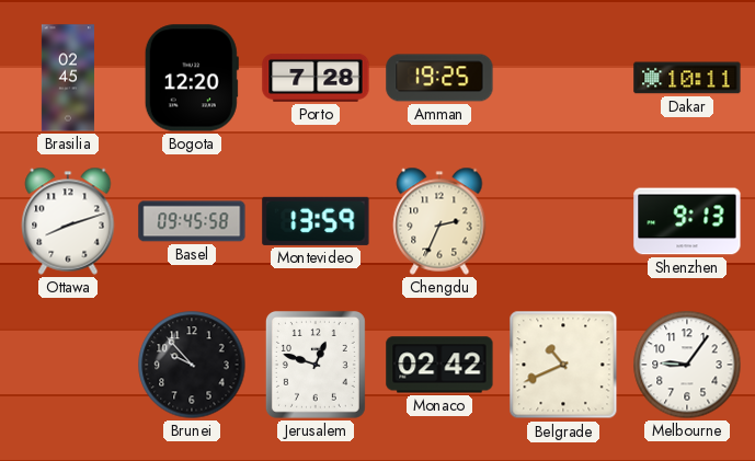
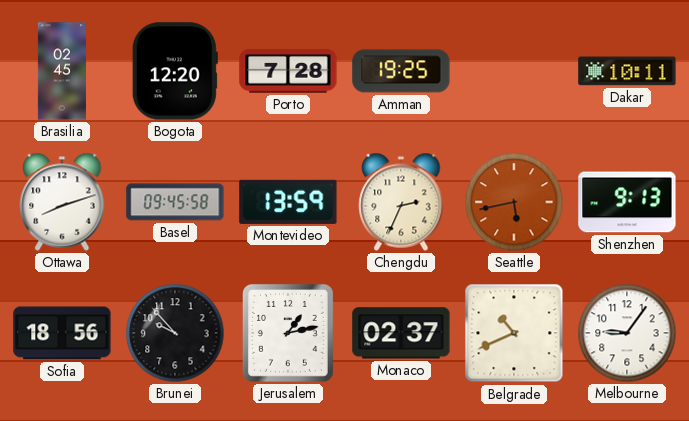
Seattle: none -> 5:43 (514, 202)
Sofia: none -> 18:56 (62, 333)
Jerusalem: 12:48 -> 1:13 (288, 333)
Monaco: 02:42 -> 02:37 (401, 333)
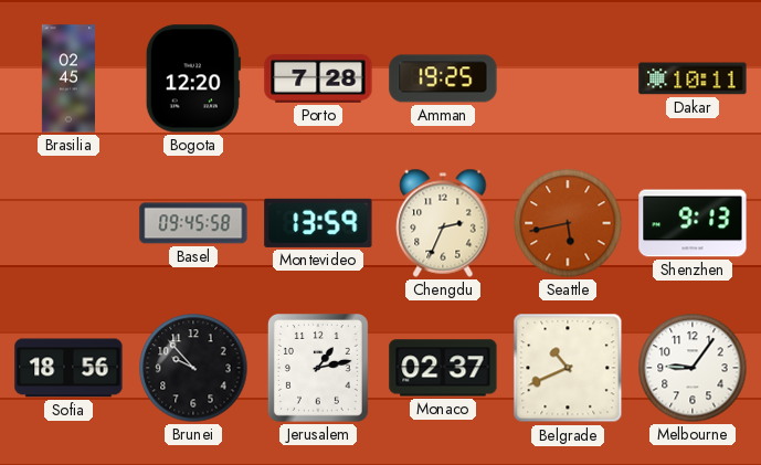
Ottawa: 8:12 -> none (62, 202)
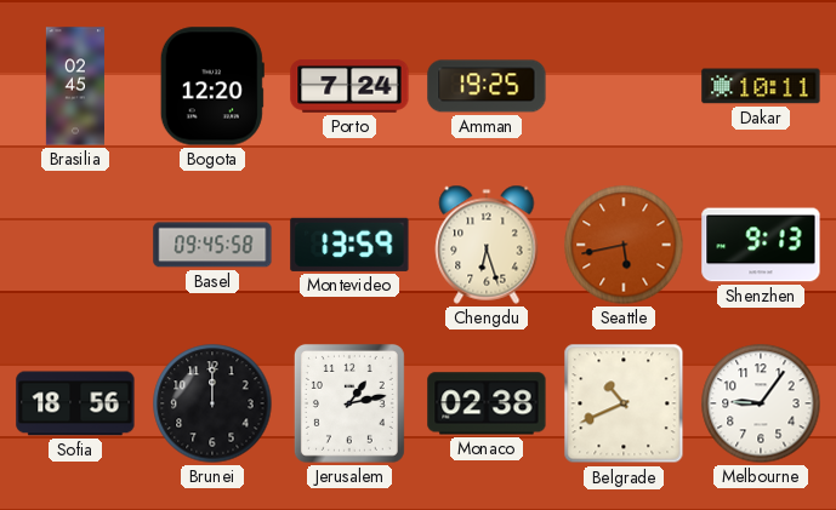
Porto: 7:28 -> 7:24 (349, 86)
Chengdu: 2:34 -> 6:27 (487, 245)
Brunei: 9:53 -> 12:00 (212, 403)
Monaco: 02:37 -> 02:38 (487, 403)
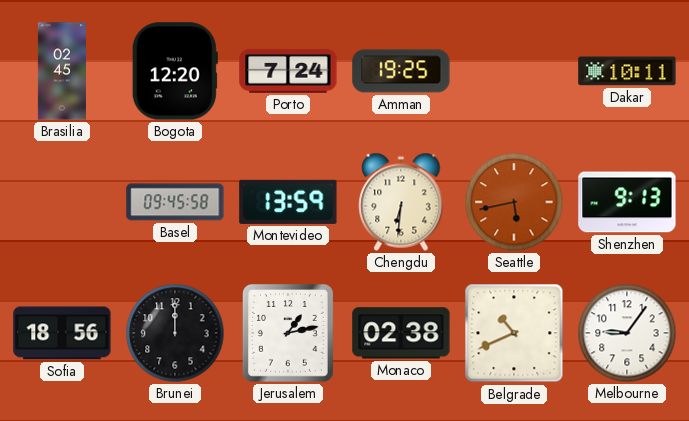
Chengdu: 6:27 -> 6:31 (401, 202)
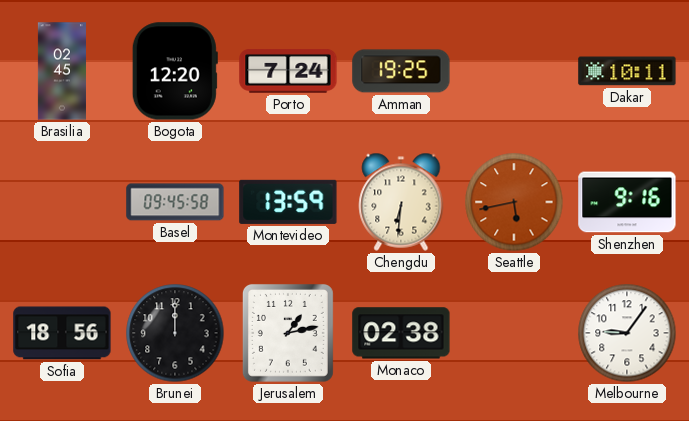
Shenzhen: 9:13 -> 9:16 (627, 202)
Belgrade: 10:41 -> none (514, 333)
